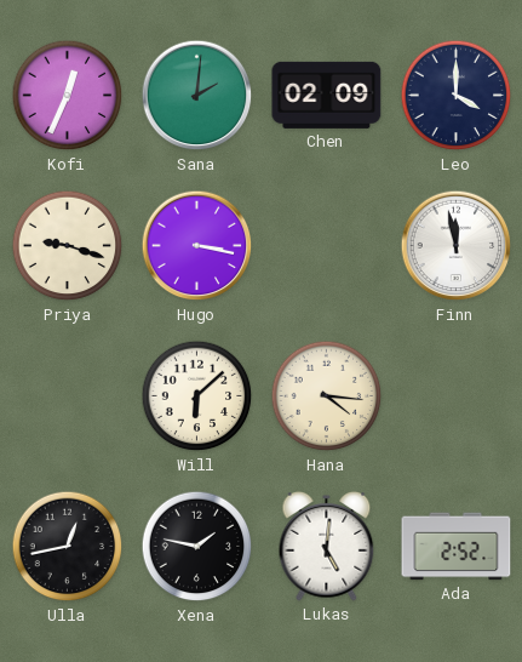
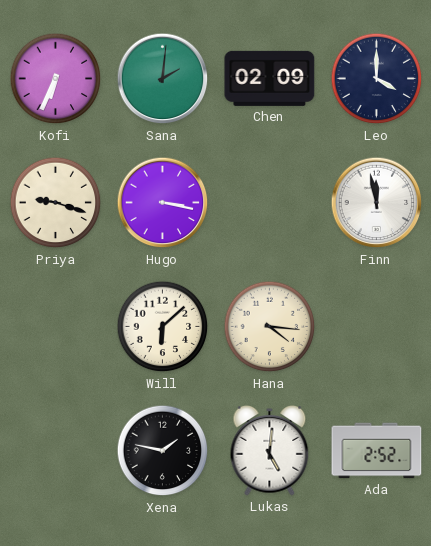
Kofi: 12:34 -> 6:34 (56, 79)
Ulla: 12:43 -> none (68, 547)
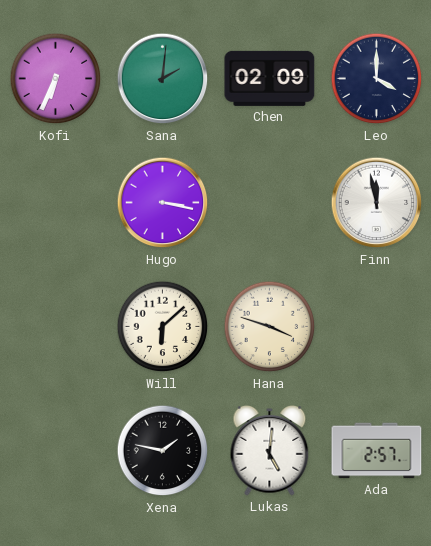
Priya: 9:18 -> none (56, 203)
Hana: 4:16 -> 3:48 (270, 327)
Ada: 2:52 -> 2:57 (377, 451)
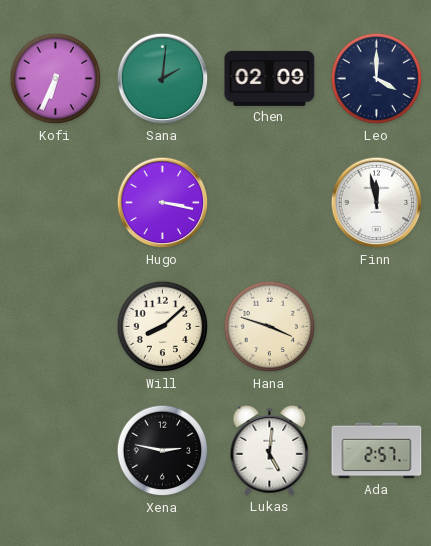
Will: 6:08 -> 8:08 (163, 327)
Xena: 1:47 -> 2:47 (163, 451)
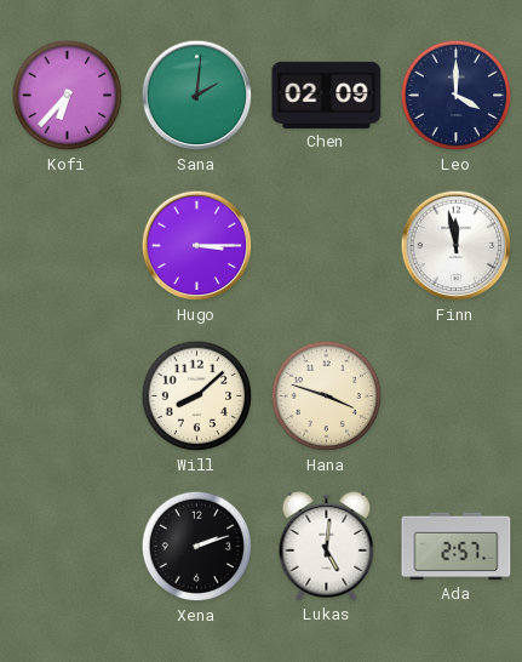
Kofi: 6:34 -> 6:37 (68, 96)
Hugo: 3:17 -> 3:15 (197, 246)
Xena: 2:47 -> 2:12 (197, 547)
